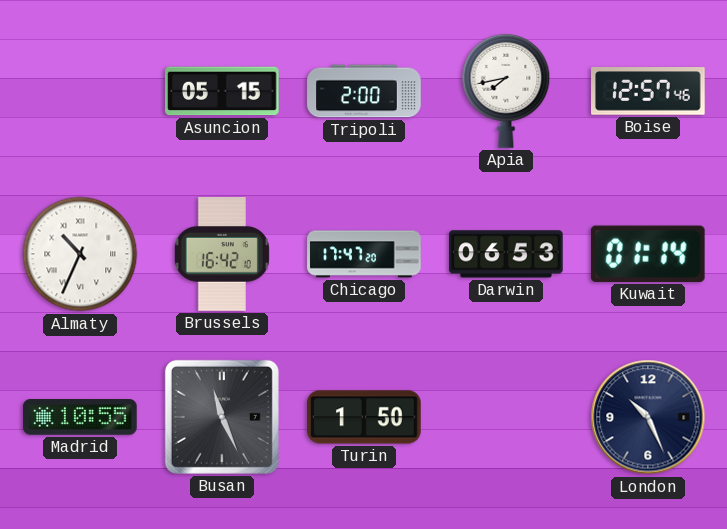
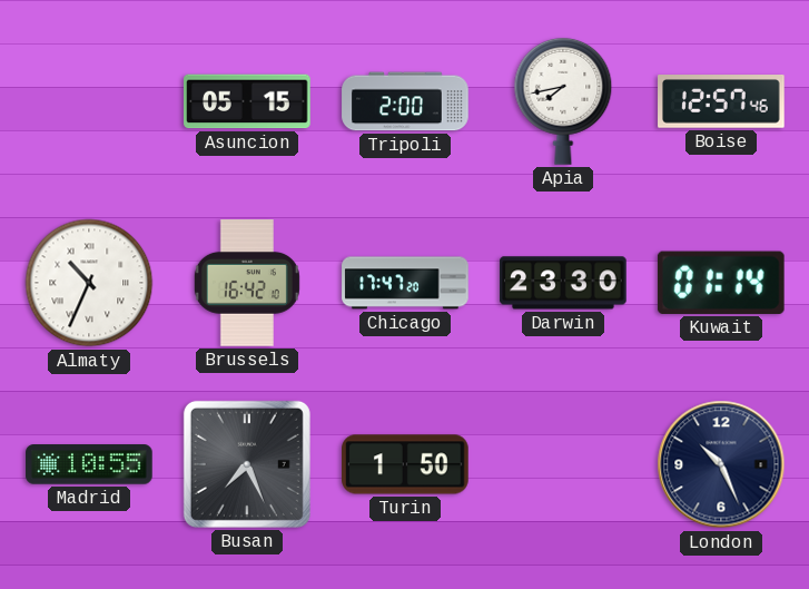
Darwin: 06:53 -> 23:30 (563, 283)
Busan: 11:26 -> 7:26 (247, 464)
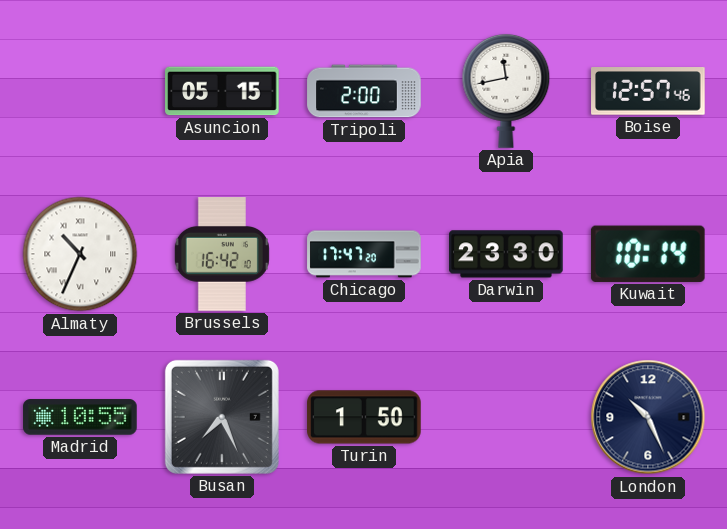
Apia: 7:43 -> 11:43 (506, 91)
Kuwait: 01:14 -> 10:14 (648, 254)
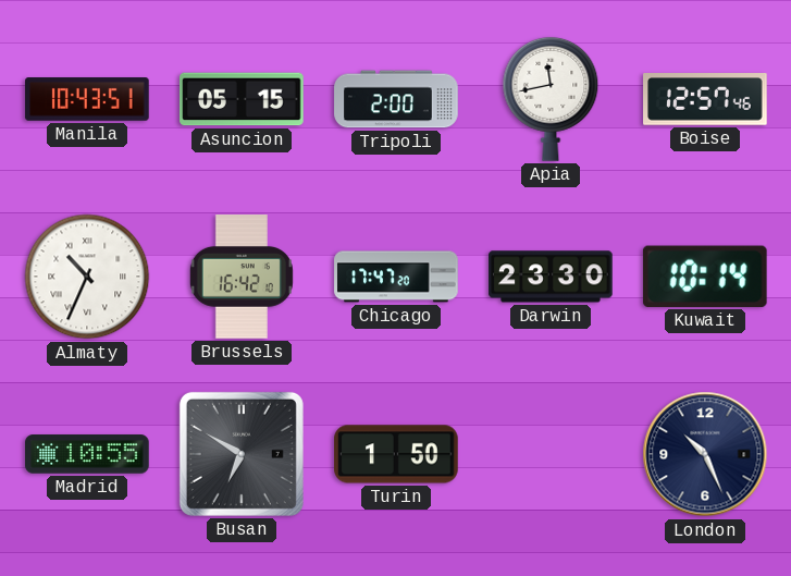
Manila: none -> 10:43 (87, 99)
Busan: 7:26 -> 6:50 (242, 454)
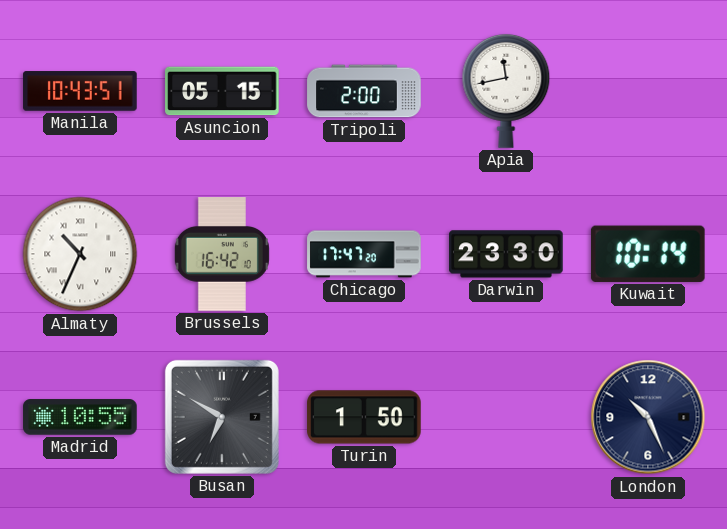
Boise: 12:57 -> none (705, 99)
